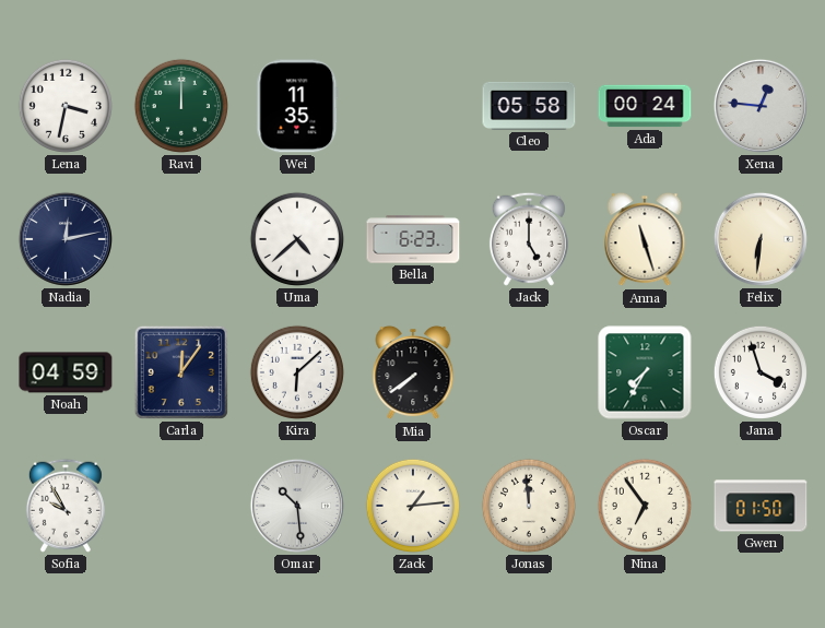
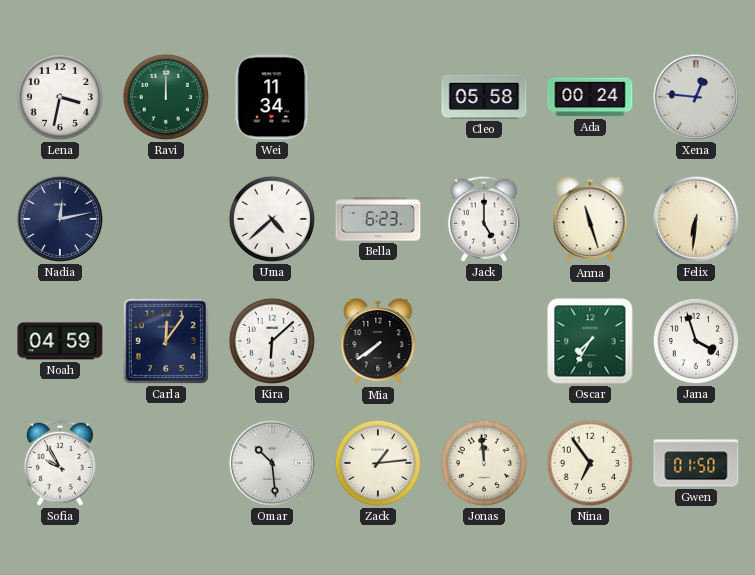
Wei: 11:35 -> 11:34 (272, 97)
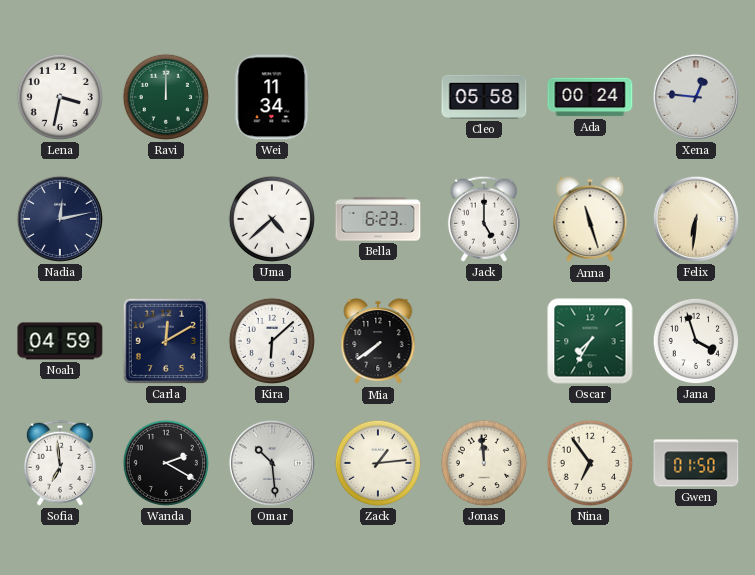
Carla: 12:06 -> 12:10 (166, 341)
Sofia: 9:55 -> 6:59 (60, 463)
Wanda: none -> 2:20 (166, 463)
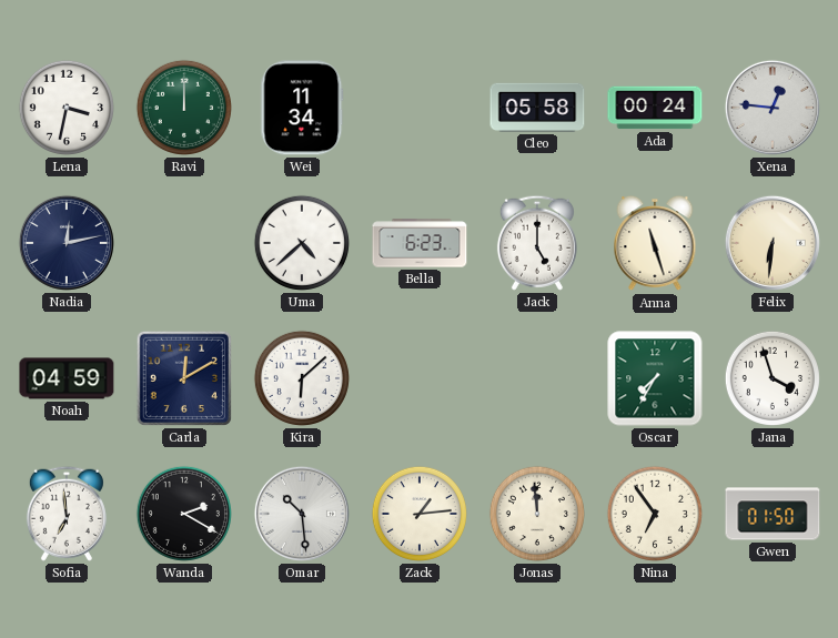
Mia: 7:39 -> none (378, 341)
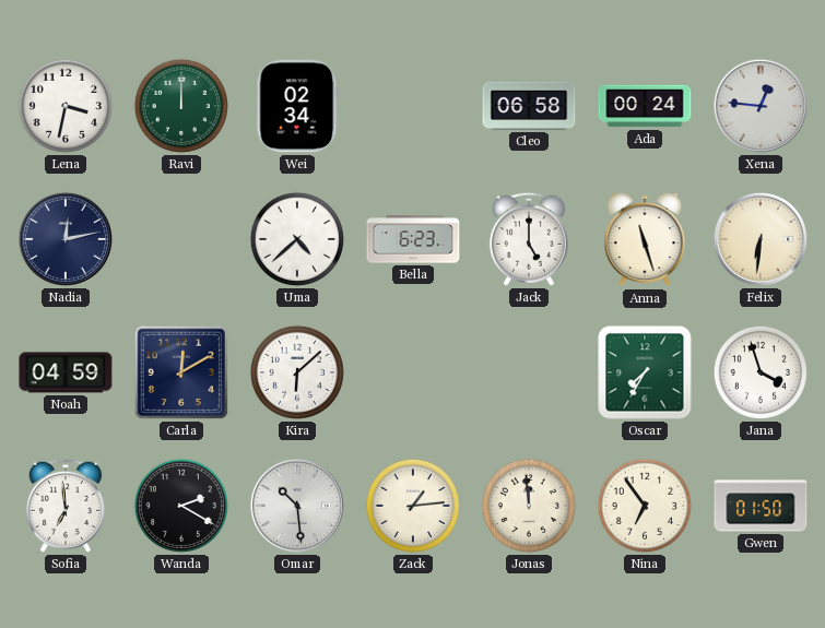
Wei: 11:34 -> 02:34 (297, 106)
Cleo: 05:58 -> 06:58 (529, 106)
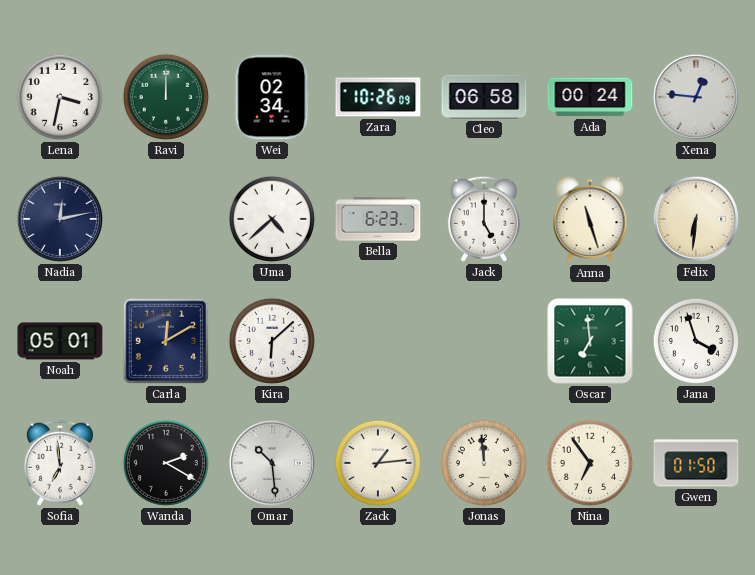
Zara: none -> 10:26 (378, 97)
Noah: 04:59 -> 05:01 (60, 341)
Oscar: 7:35 -> 6:59 (590, 341)
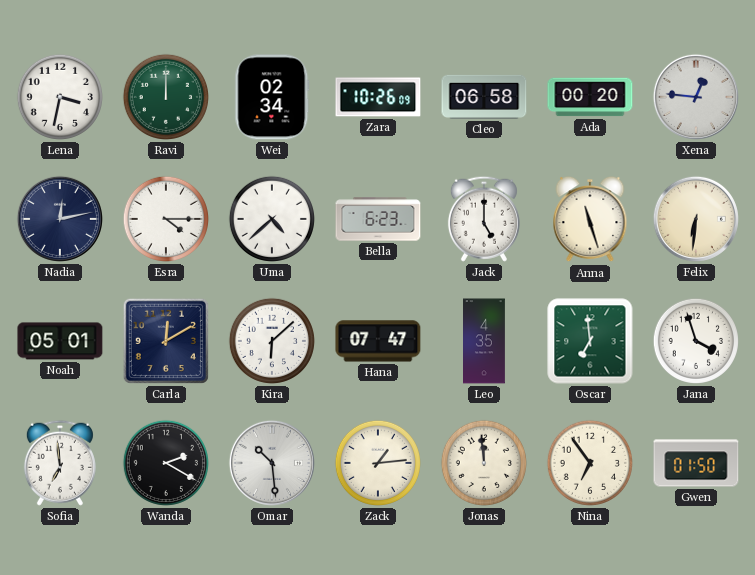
Ada: 00:24 -> 00:20 (590, 97)
Esra: none -> 4:15 (166, 219)
Hana: none -> 07:47 (378, 341)
Leo: none -> 4:35 (485, 341)
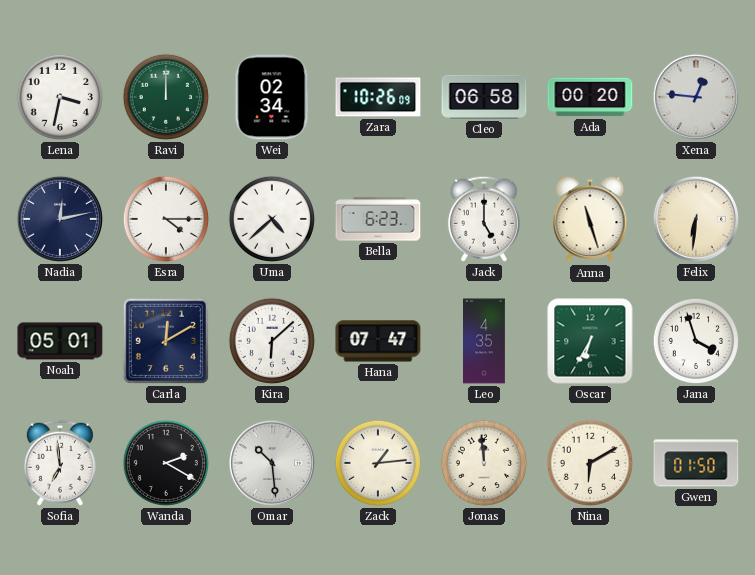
Oscar: 6:59 -> 6:35 (590, 341)
Nina: 6:54 -> 6:10 (590, 463)
